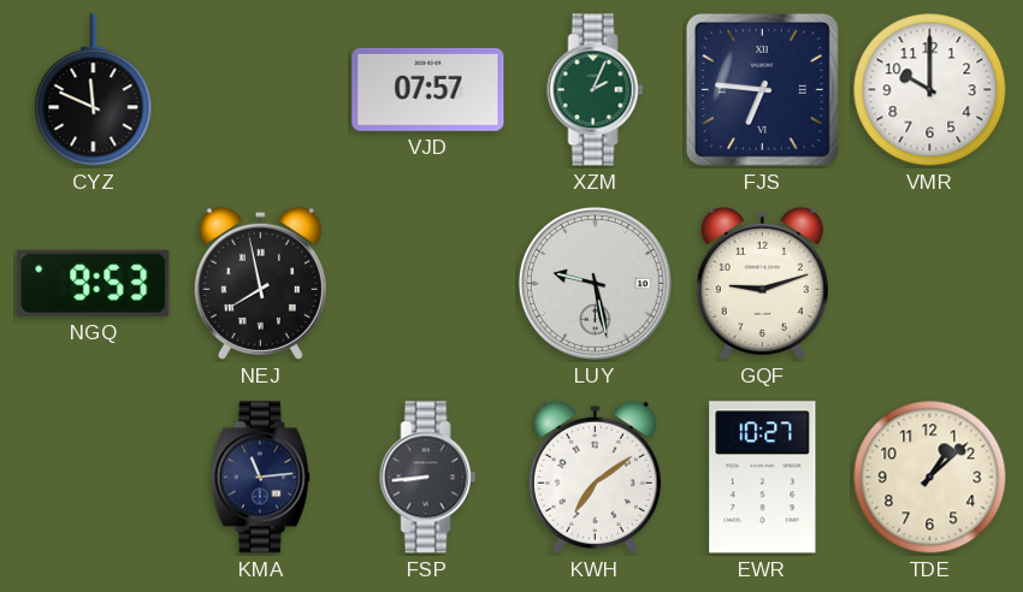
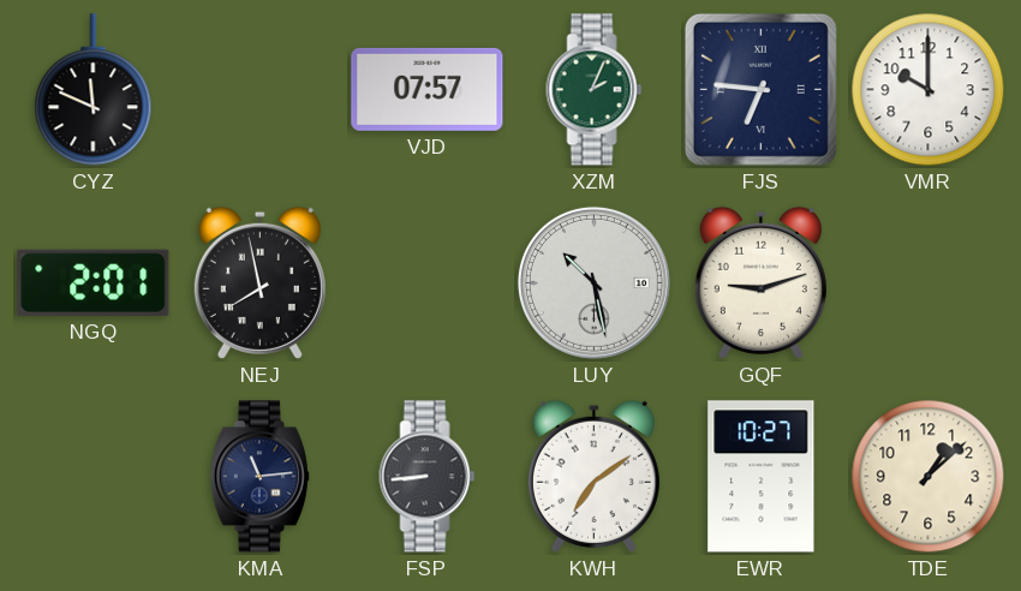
NGQ: 9:53 -> 2:01 (94, 282)
LUY: 9:28 -> 10:28 (593, 282)
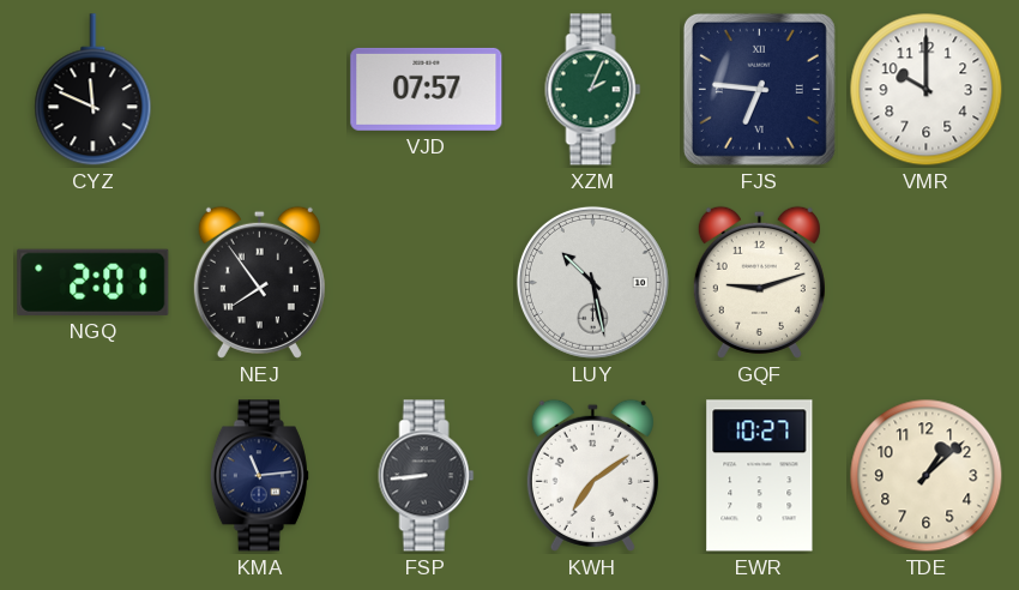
NEJ: 7:58 -> 7:54 (259, 282)
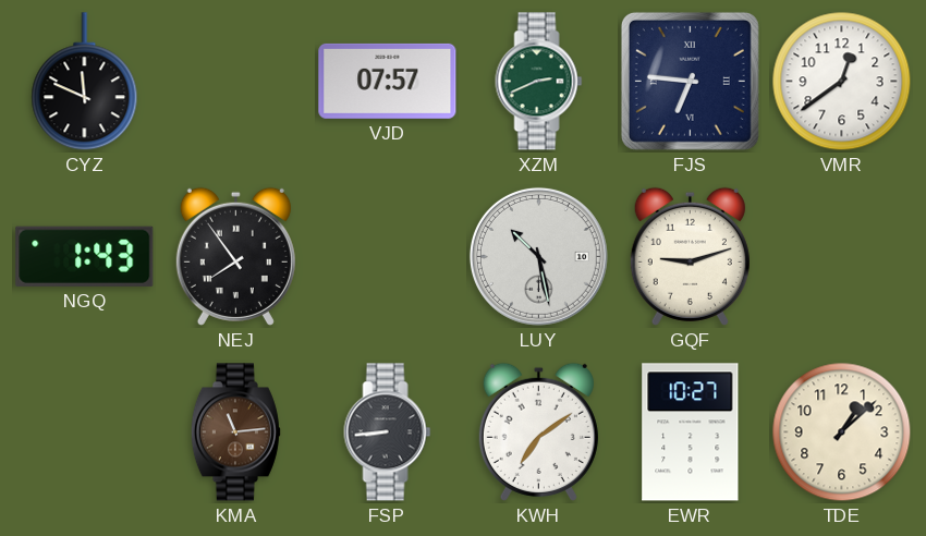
XZM: 2:04 -> 2:41 (539, 82)
VMR: 10:00 -> 12:39 (842, 82)
NGQ: 2:01 -> 1:43 (85, 256)
KMA dial: navy -> brown (235, 433)
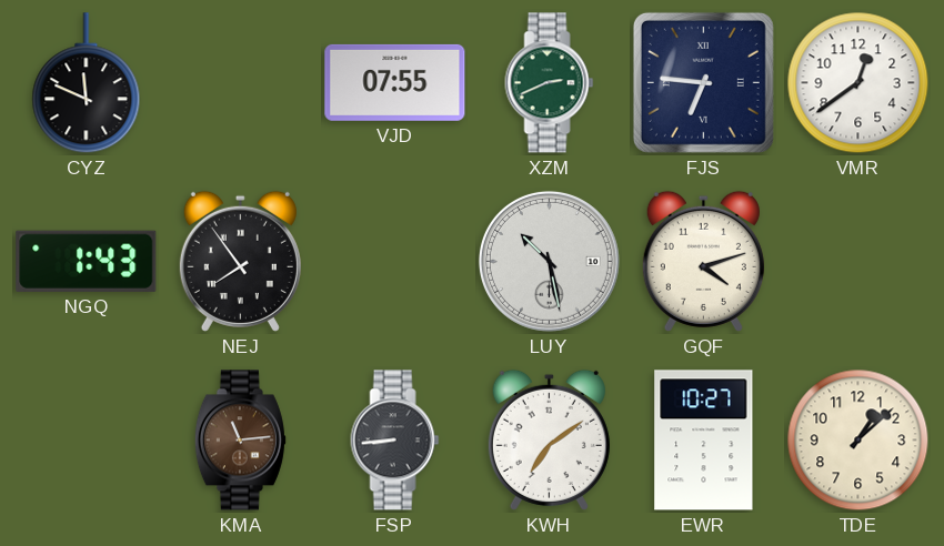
VJD: 07:57 -> 07:55 (395, 82)
GQF: 9:12 -> 4:12 (703, 261)
